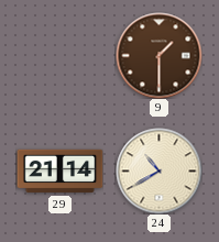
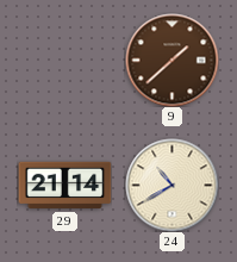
9: 1:30 -> 1:38 (171, 60)
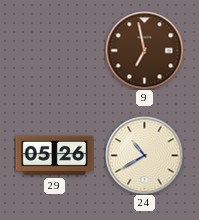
9: 1:38 -> 6:58 (144, 50)
29: 21:14 -> 05:26 (54, 156)
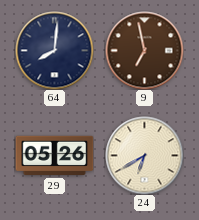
64: none -> 8:01 (54, 50)
24: 10:40 -> 6:40 (144, 155)
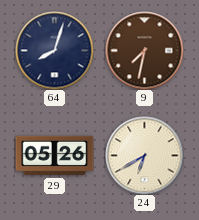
64: 8:01 -> 8:03 (54, 50)
9: 6:58 -> 7:32 (144, 50)
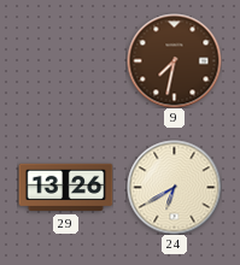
64: 8:03 -> none (54, 50)
29: 05:26 -> 13:26 (65, 188)
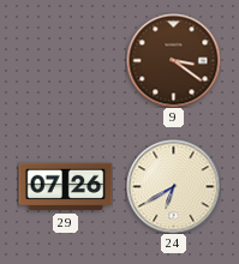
9: 7:32 -> 3:21 (173, 60)
29: 13:26 -> 07:26 (65, 187)
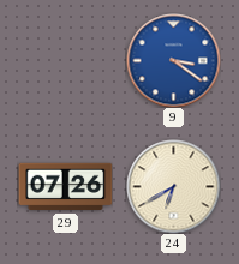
9 dial: brown -> blue (173, 60)
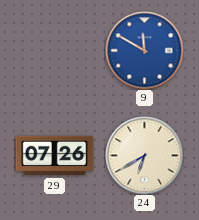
9: 3:21 -> 11:50 (144, 50)
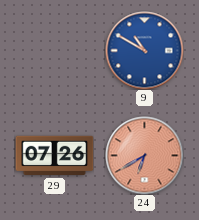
9: 11:50 -> 10:50 (144, 50)
24 dial: cream -> salmon (144, 155)
